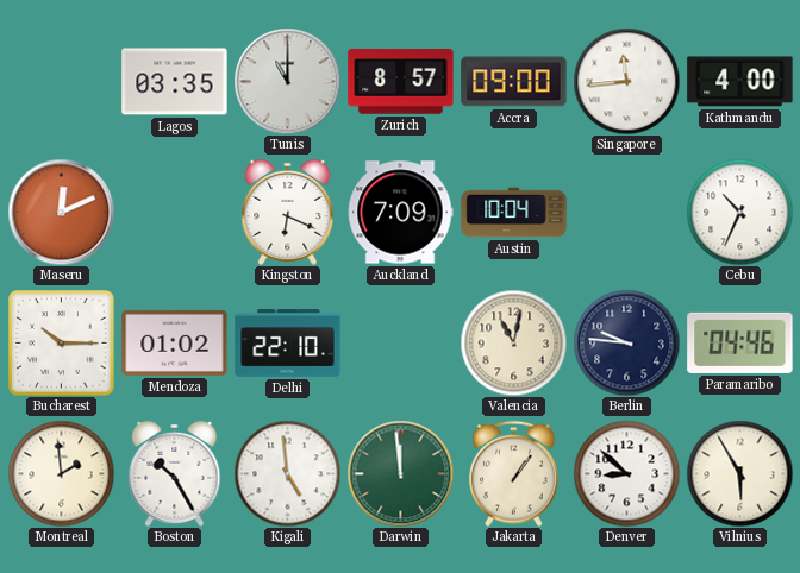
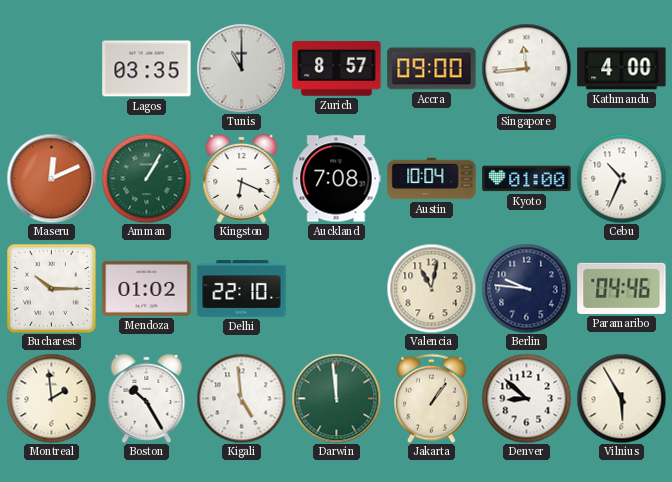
Amman: none -> 1:05 (146, 178)
Auckland: 7:09 -> 7:08 (336, 179)
Kyoto: none -> 01:00 (527, 179)
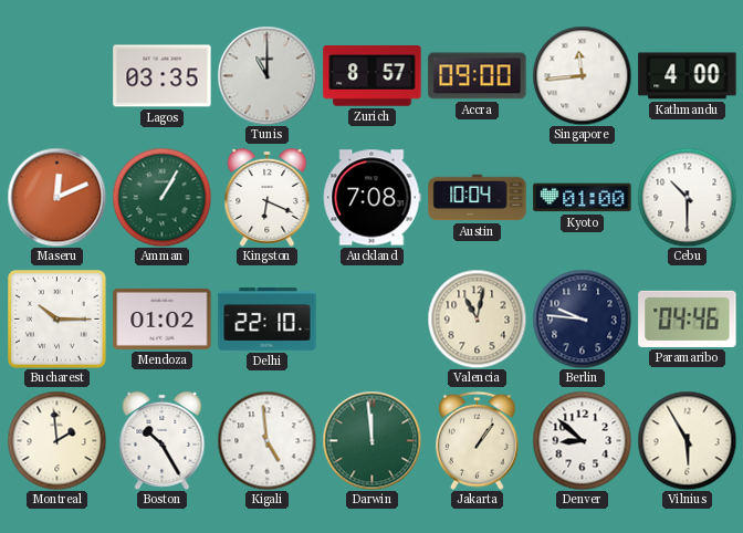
Cebu: 10:34 -> 10:30 (687, 197)
